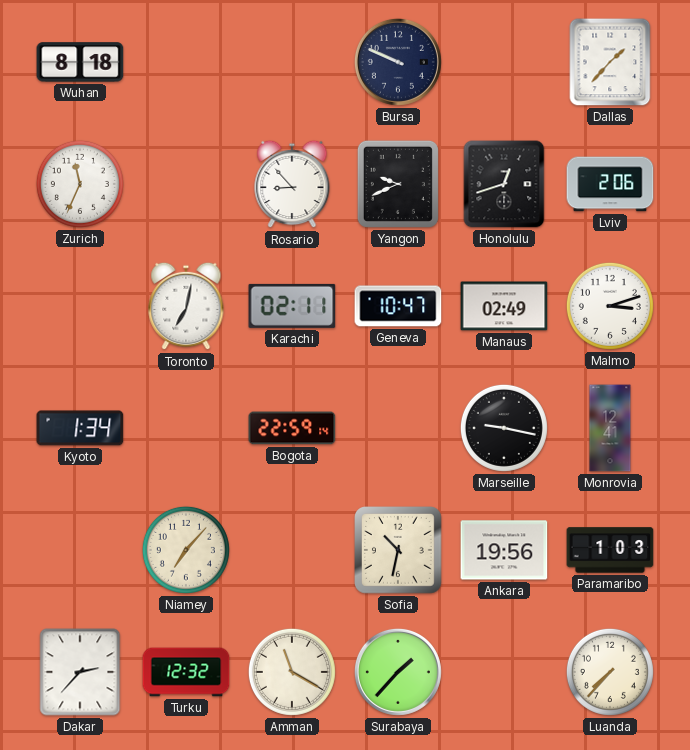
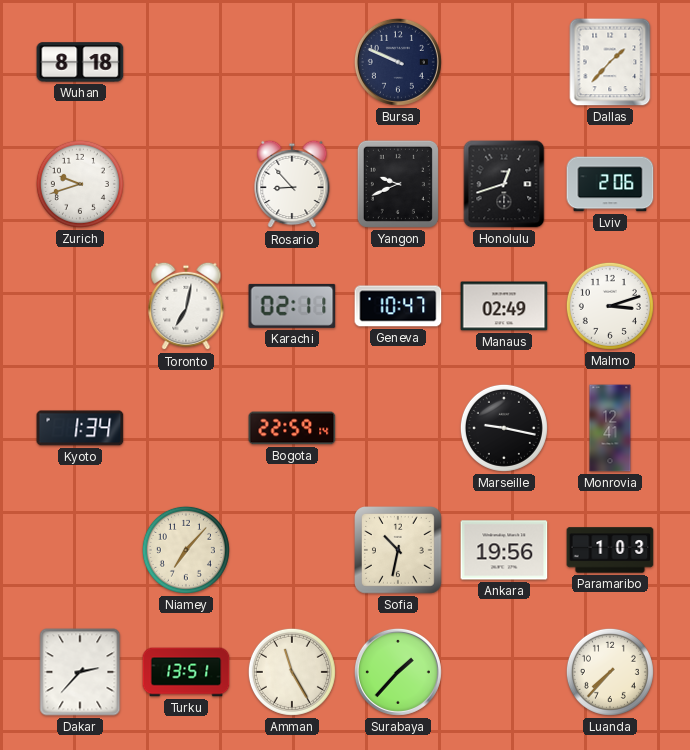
Zurich: 11:34 -> 9:42 (80, 184)
Turku: 12:32 -> 13:51 (186, 672)
Amman: 11:20 -> 11:25 (292, 672)
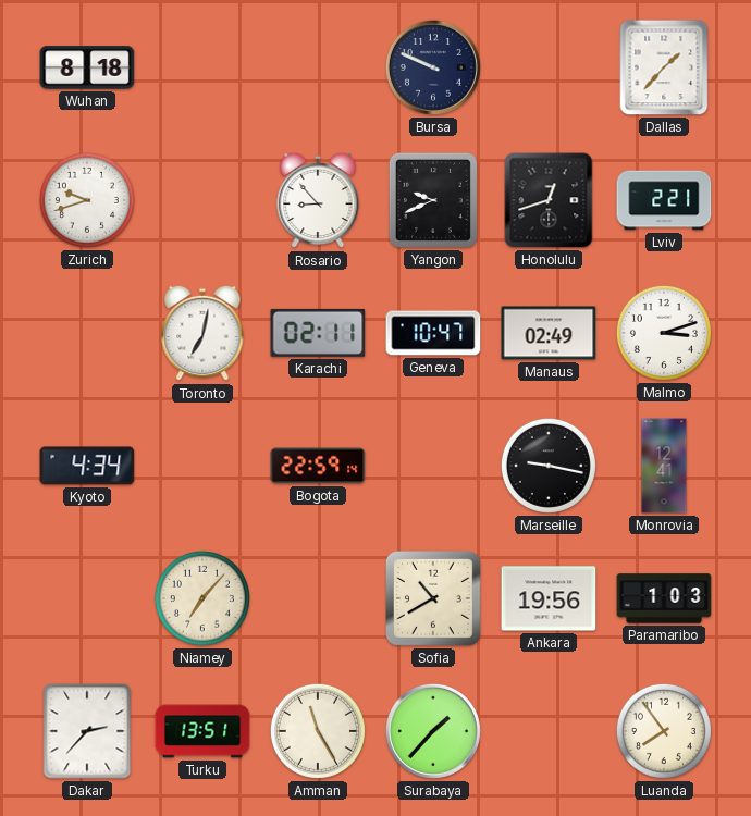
Lviv: 2:06 -> 2:21 (664, 200)
Kyoto: 1:34 -> 4:34 (87, 466)
Sofia: 10:32 -> 10:40 (434, 599)
Luanda: 7:37 -> 7:54 (664, 731)
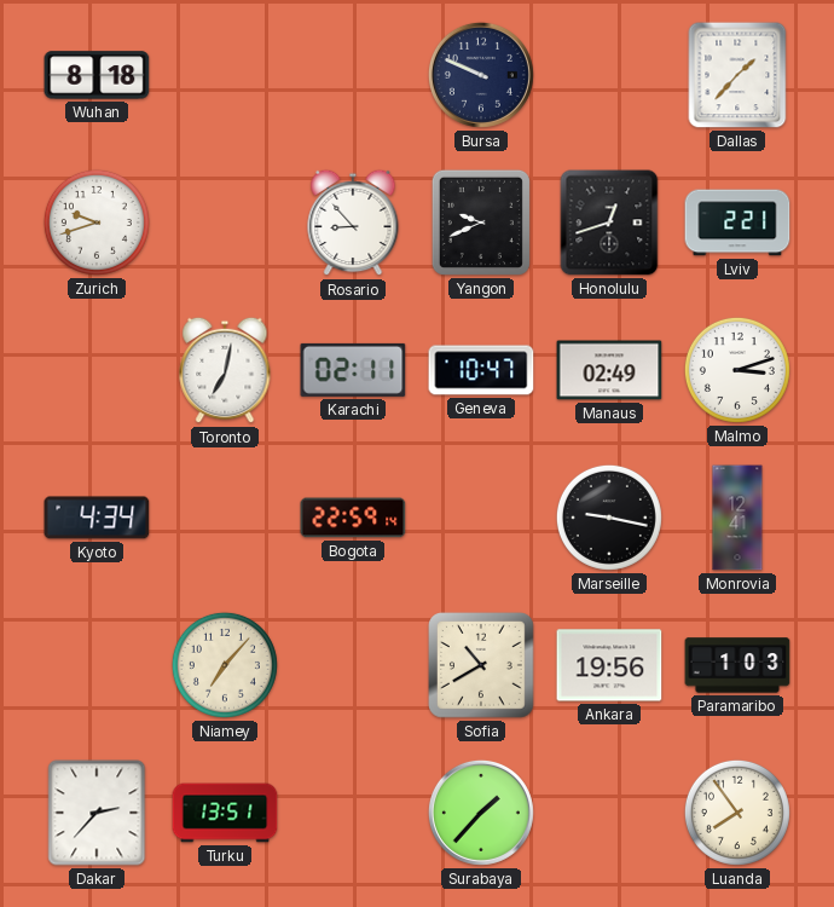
Amman: 11:25 -> none (318, 731)
